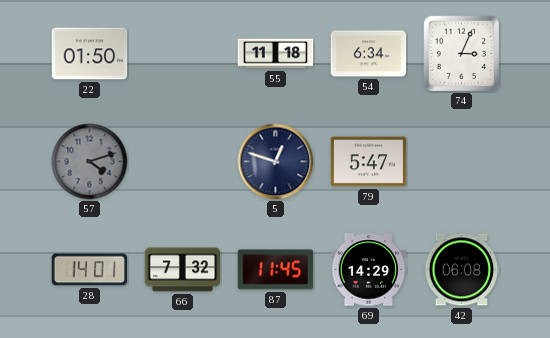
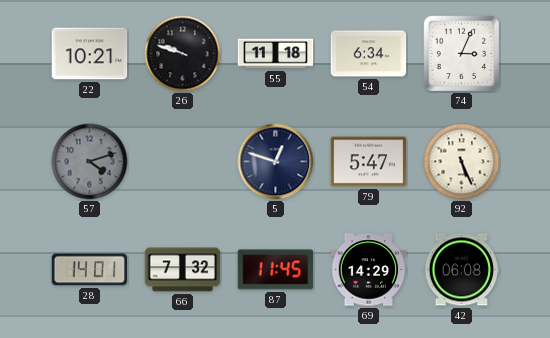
22: 01:50 -> 10:21 (90, 54)
26: none -> 9:48 (183, 54)
92: none -> 5:26 (462, 162)
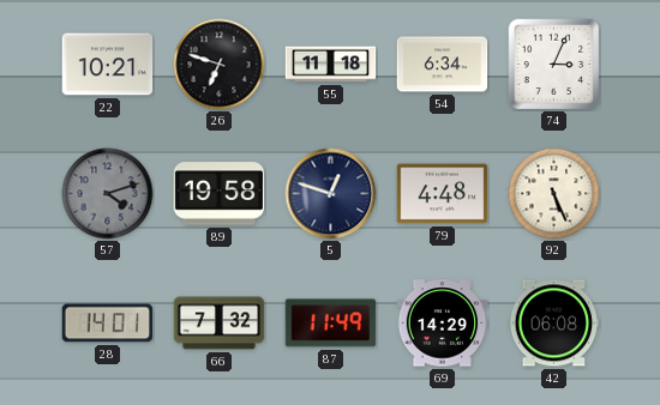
26: 9:48 -> 6:48 (220, 65)
89: none -> 19:58 (220, 194)
79: 5:47 -> 4:48 (443, 194)
87: 11:45 -> 11:49 (331, 324)
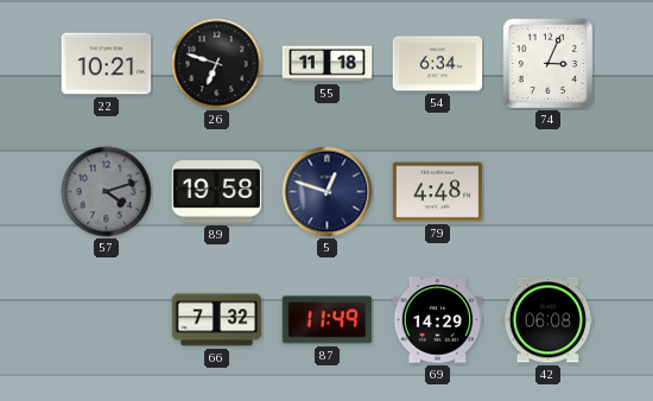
92: 5:26 -> none (554, 194)
28: 14:01 -> none (108, 324)
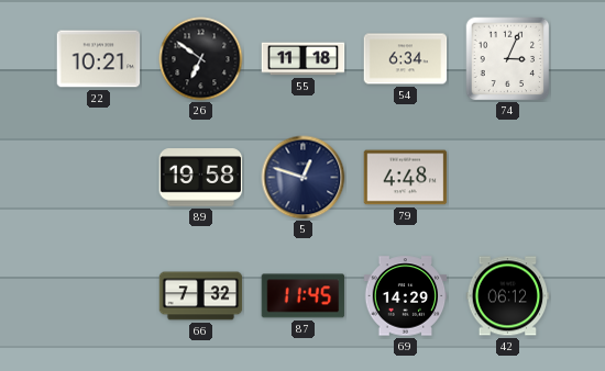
26: 6:48 -> 6:51 (201, 59)
57: 4:12 -> none (107, 192)
87: 11:49 -> 11:45 (304, 296)
42: 06:08 -> 06:12 (508, 296)
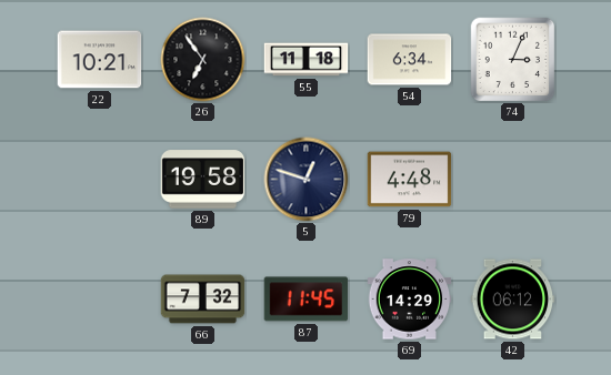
26: 6:51 -> 6:54 (203, 60)
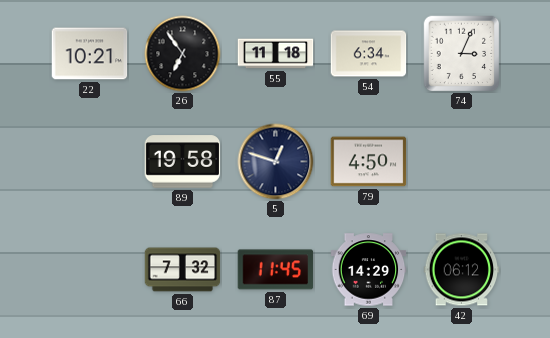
79: 4:48 -> 4:50 (369, 162)
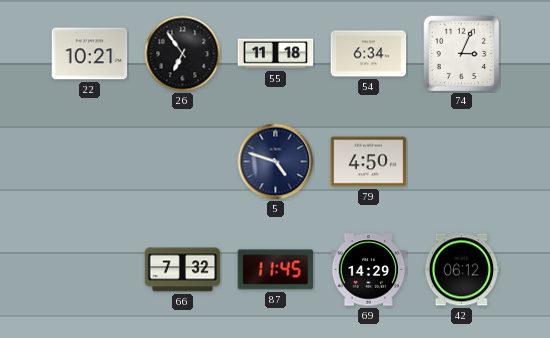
89: 19:58 -> none (183, 162)
5: 12:48 -> 4:48 (276, 162)
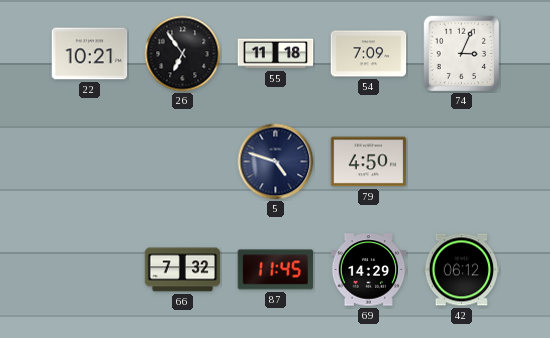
54: 6:34 -> 7:09 (369, 54)
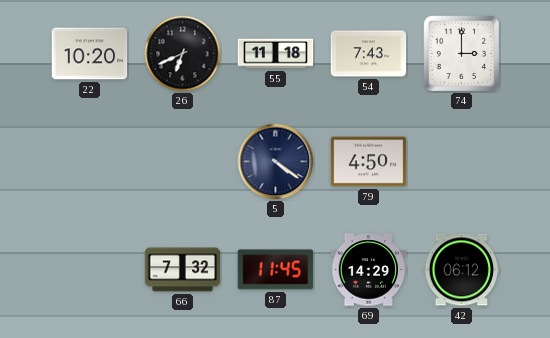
22: 10:21 -> 10:20 (90, 54)
26: 6:54 -> 6:41 (183, 54)
54: 7:09 -> 7:43 (369, 54)
74: 3:04 -> 3:00 (461, 53)
5: 4:48 -> 4:21 (276, 162)
